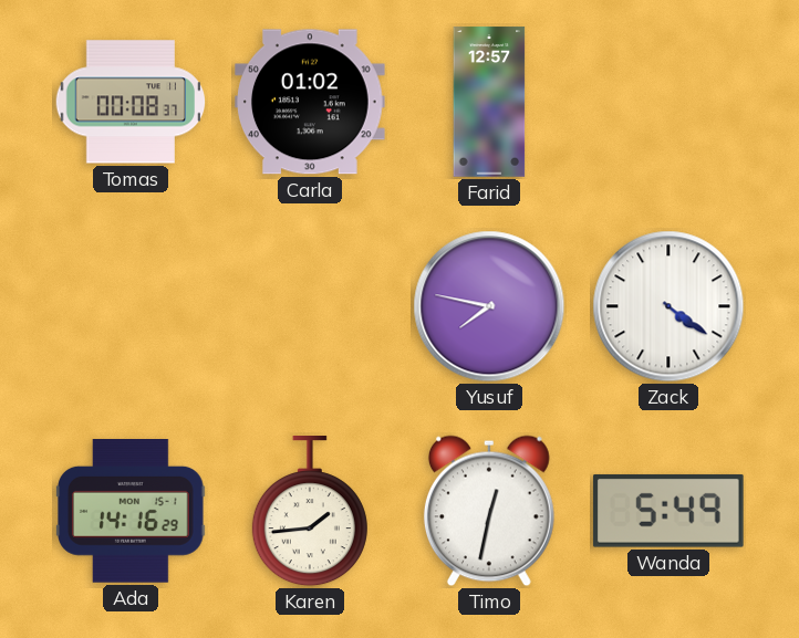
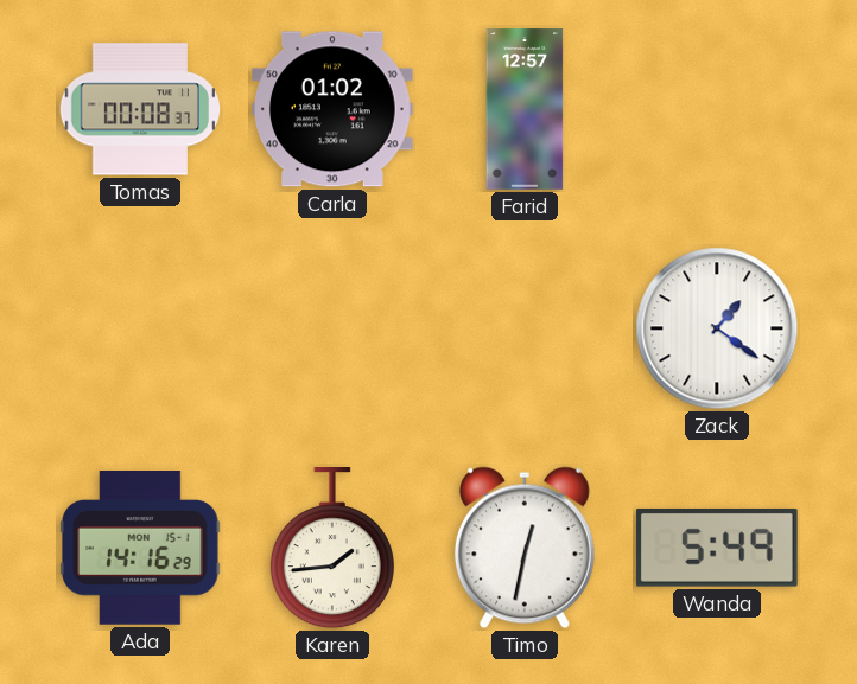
Yusuf: 7:47 -> none (489, 306)
Zack: 4:21 -> 1:21 (717, 328)
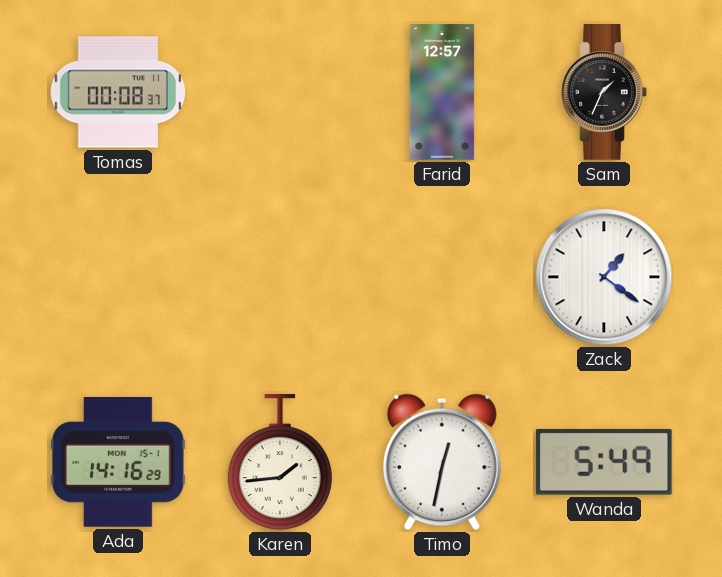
Carla: 01:02 -> none (334, 109)
Sam: none -> 1:34 (604, 92)
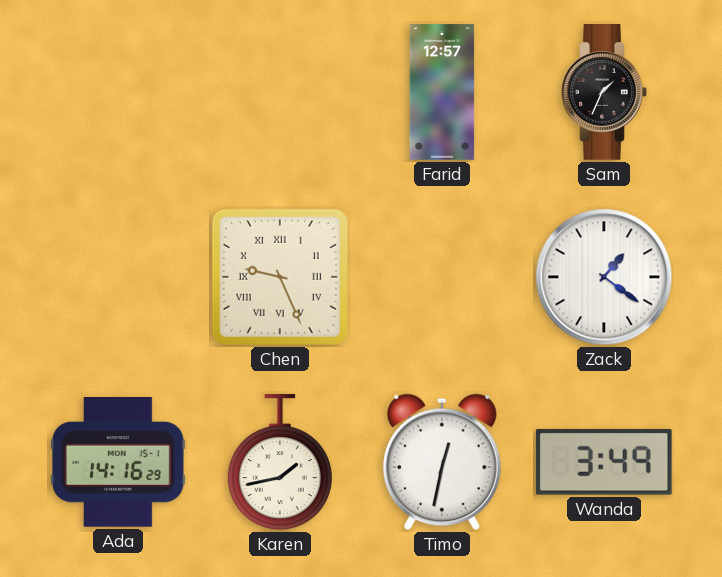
Tomas: 00:08 -> none (118, 92)
Chen: none -> 9:26 (280, 277)
Karen: 1:44 -> 1:43 (280, 463)
Wanda: 5:49 -> 3:49 (604, 462)
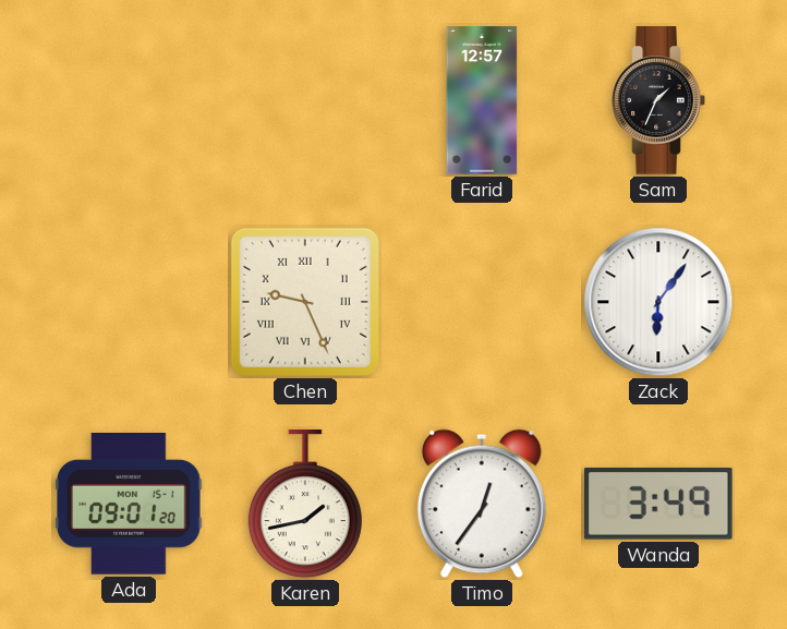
Zack: 1:21 -> 6:06 (658, 302)
Ada: 14:16 -> 09:01 (130, 505)
Timo: 12:32 -> 12:36 (482, 504)
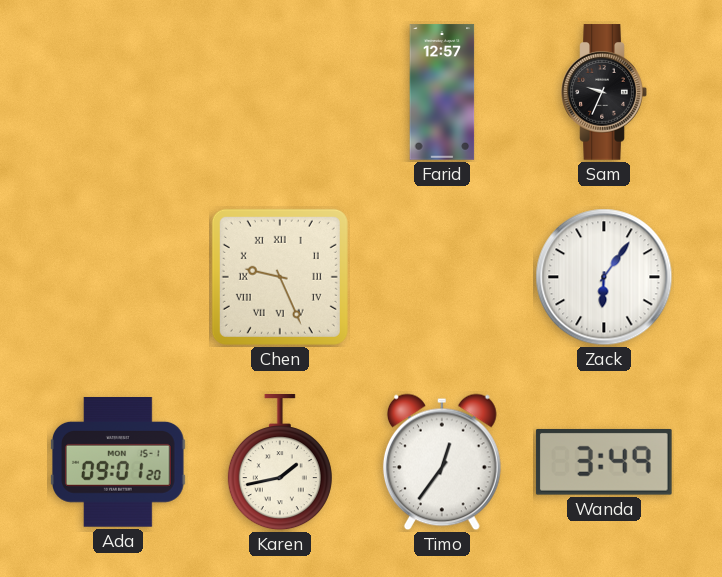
Sam: 1:34 -> 9:34 (604, 92)
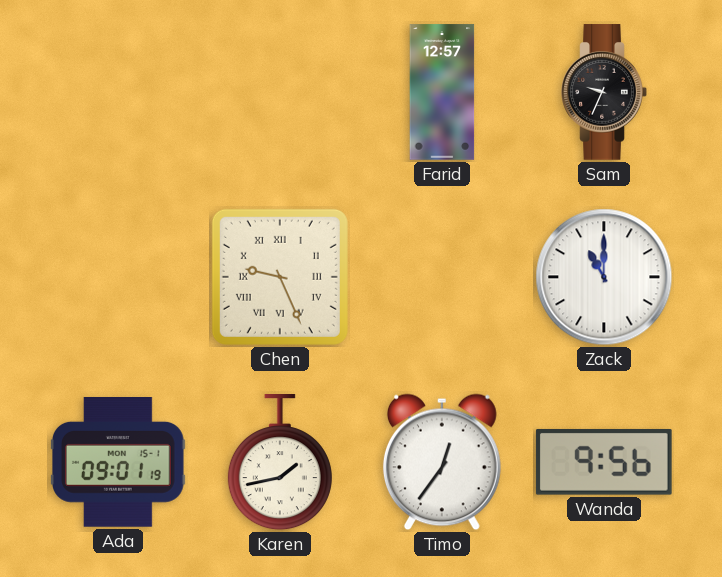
Zack: 6:06 -> 11:00 (604, 277)
Ada: 09:01:20 -> 09:01:19 (119, 463)
Wanda: 3:49 -> 9:56 (604, 462)
